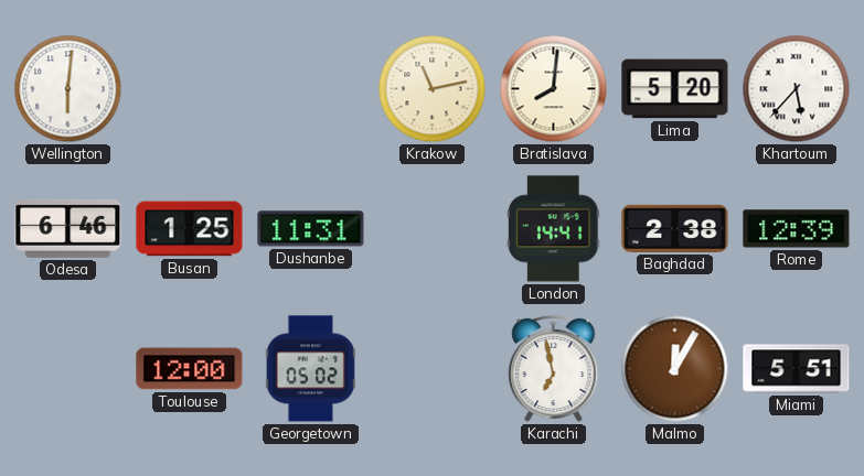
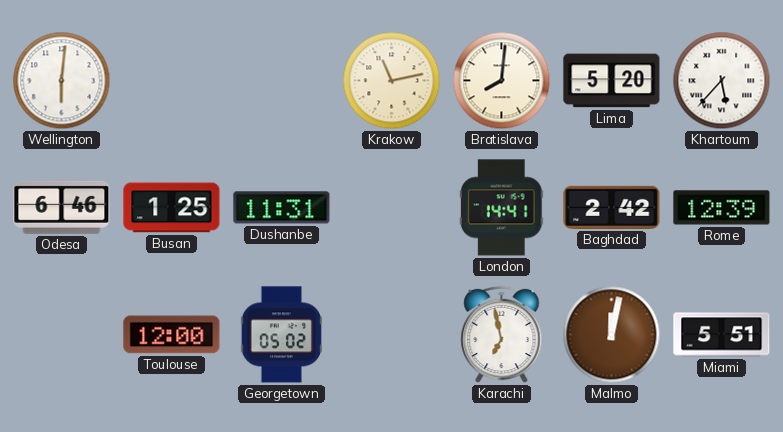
Baghdad: 2:38 -> 2:42 (612, 207)
Malmo: 12:05 -> 12:02 (612, 335)
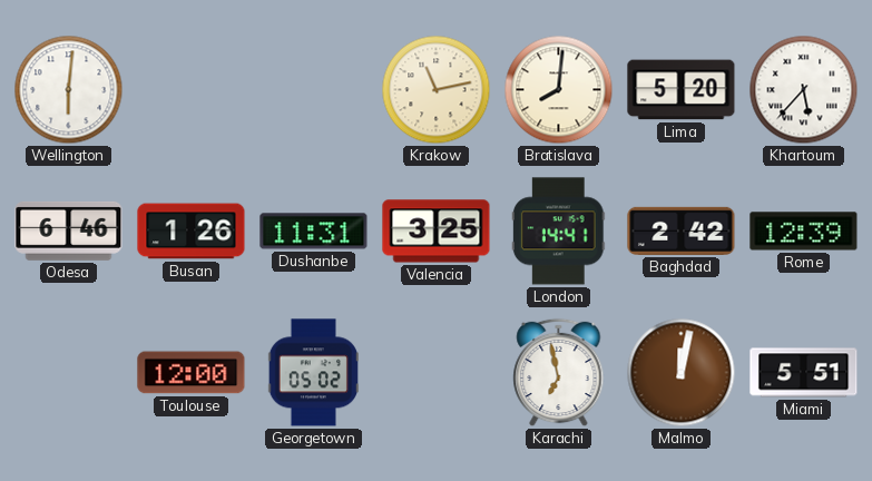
Busan: 1:25 -> 1:26 (192, 232)
Valencia: none -> 3:25 (437, 232)
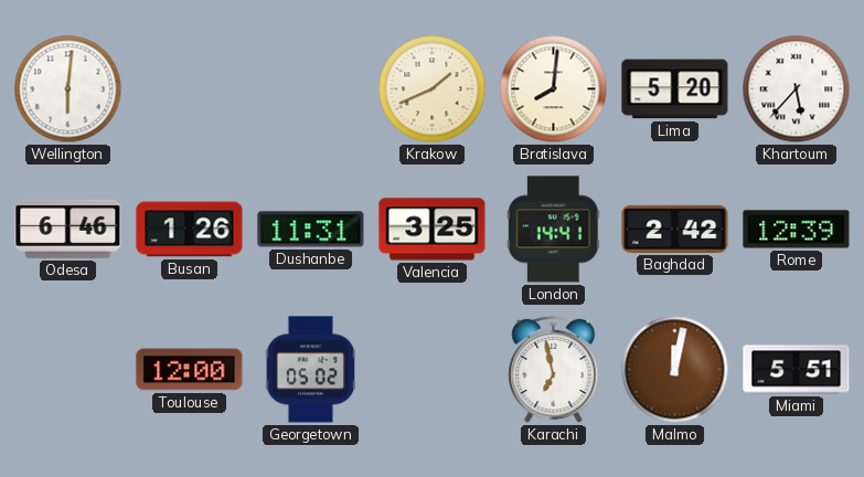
Krakow: 11:13 -> 1:41 (433, 89)
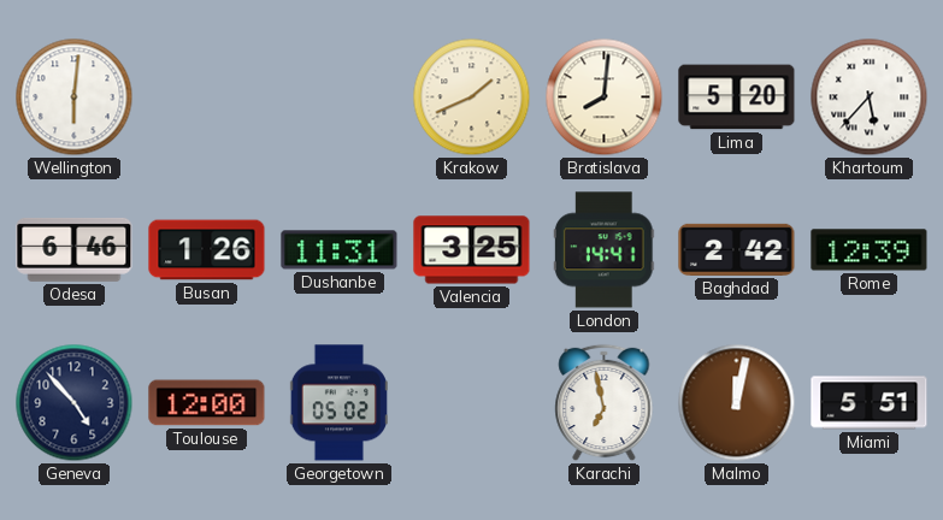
Geneva: none -> 4:53 (75, 403)
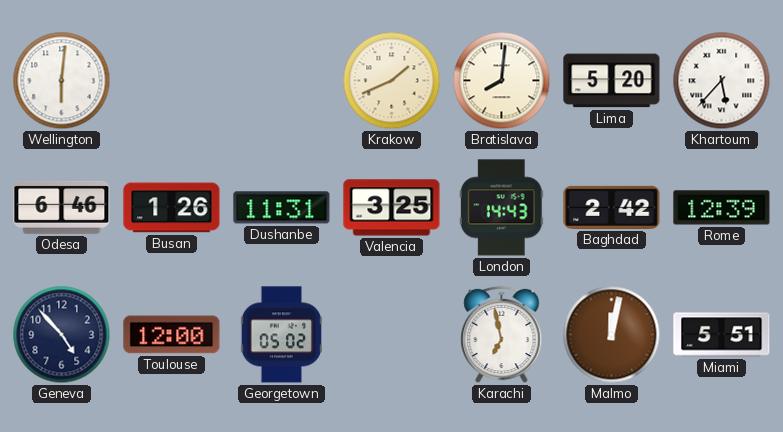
London: 14:41 -> 14:43 (501, 208)
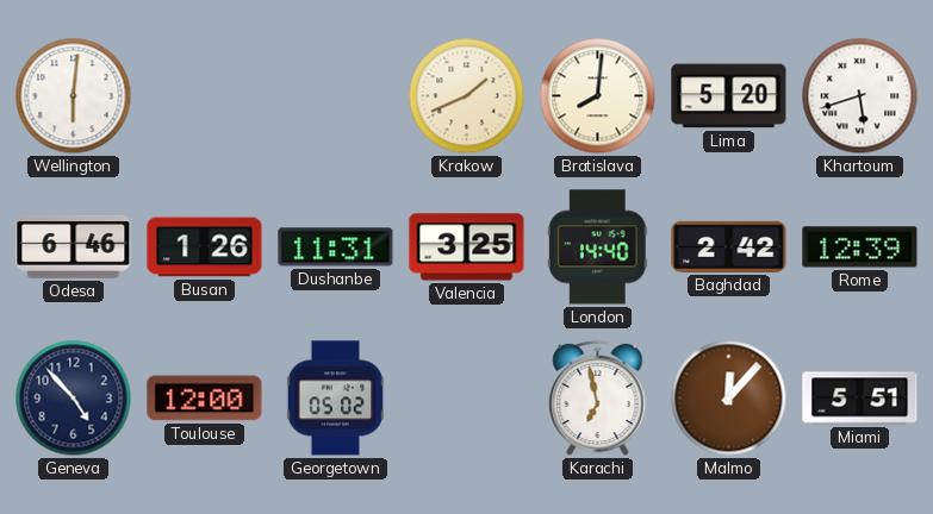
Khartoum: 5:37 -> 5:42 (860, 96)
London: 14:43 -> 14:40 (597, 247)
Malmo: 12:02 -> 12:07 (729, 399)
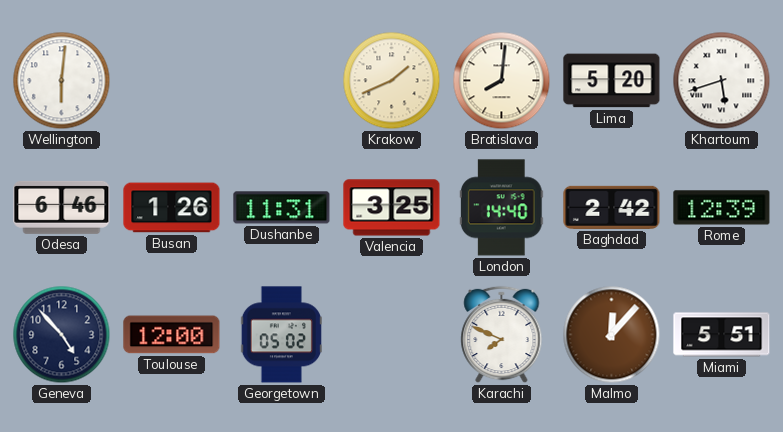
Karachi: 6:58 -> 7:49 (502, 335)
